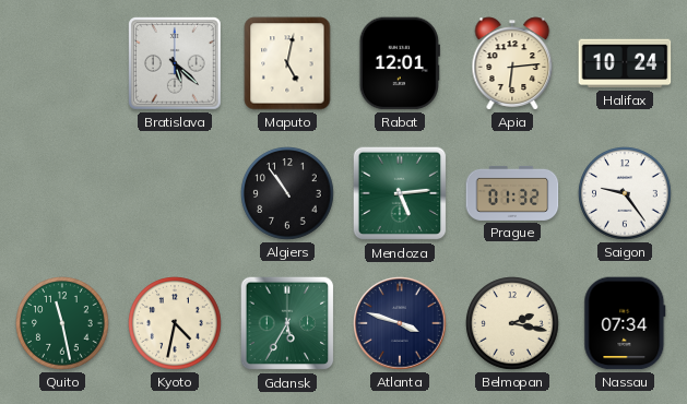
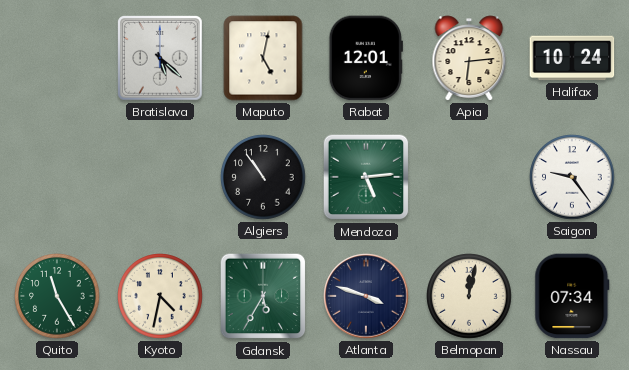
Prague: 01:32 -> none (512, 193)
Quito: 11:28 -> 11:25 (57, 296)
Belmopan: 2:17 -> 12:02 (469, 296)
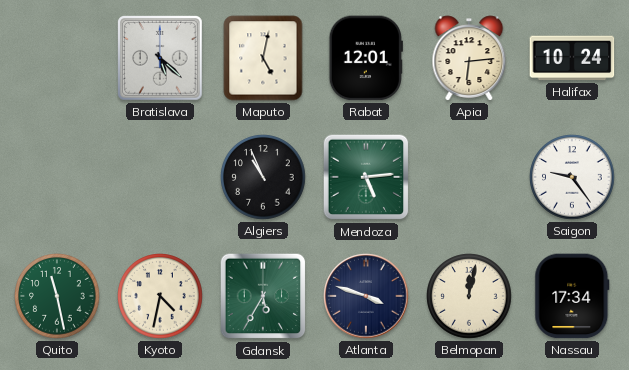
Algiers: 10:54 -> 10:56 (263, 177)
Quito: 11:25 -> 11:28 (57, 296)
Nassau: 07:34 -> 17:34 (572, 296)
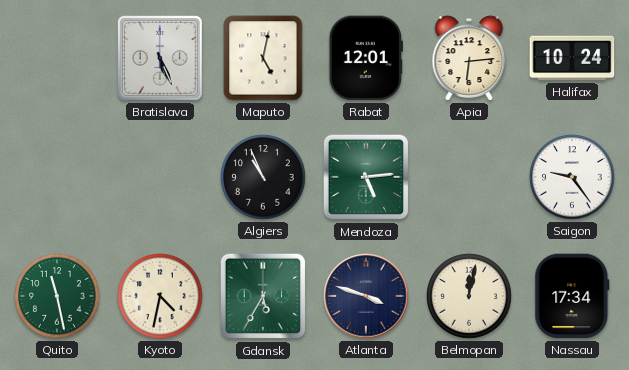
Bratislava: 5:22 -> 5:26 (161, 59)
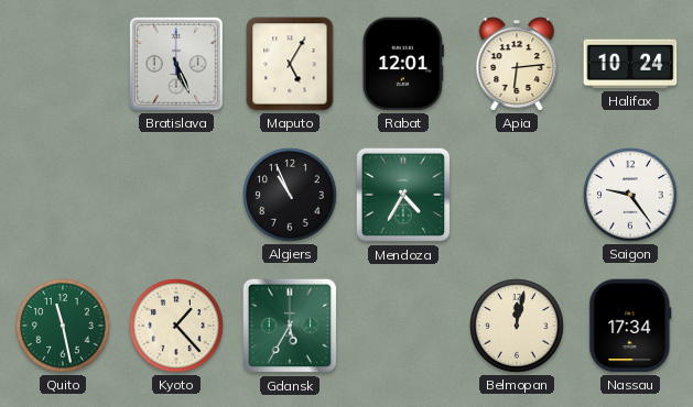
Maputo: 5:02 -> 5:05 (290, 64)
Mendoza: 5:14 -> 4:35 (403, 195)
Kyoto: 4:32 -> 1:23 (176, 326)
Atlanta: 3:48 -> none (366, 296)
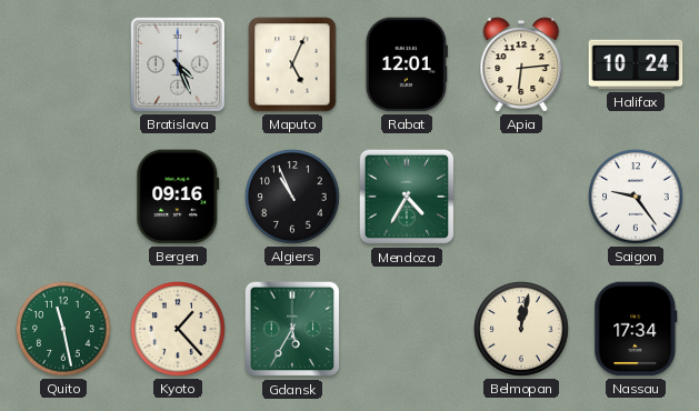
Bratislava: 5:26 -> 4:26 (179, 66)
Maputo: 5:05 -> 5:04 (292, 64)
Bergen: none -> 09:16 (178, 197)
